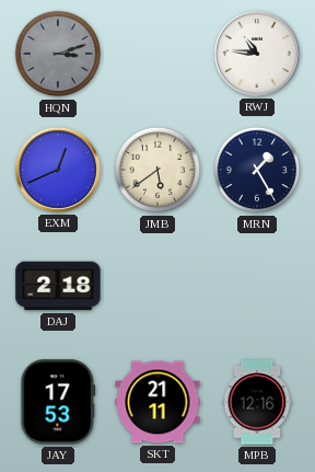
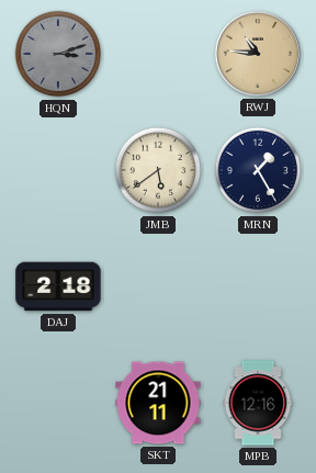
RWJ dial: white -> champagne (258, 54)
EXM: 12:41 -> none (58, 170)
JAY: 17:53 -> none (58, 402)
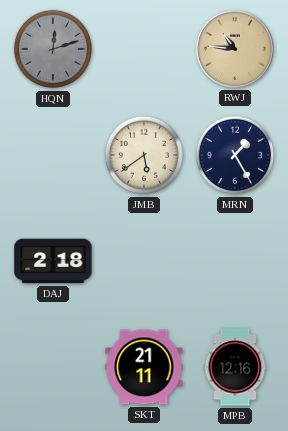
HQN: 3:12 -> 12:12 (53, 49)
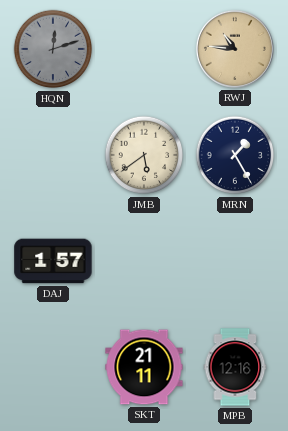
DAJ: 2:18 -> 1:57 (53, 261)
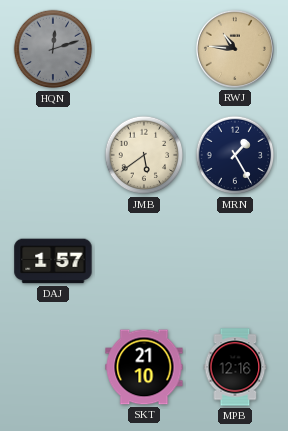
SKT: 21:11 -> 21:10 (144, 367)
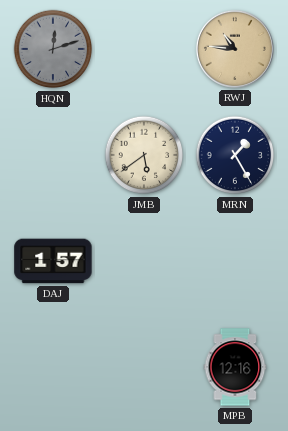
SKT: 21:10 -> none (144, 367)
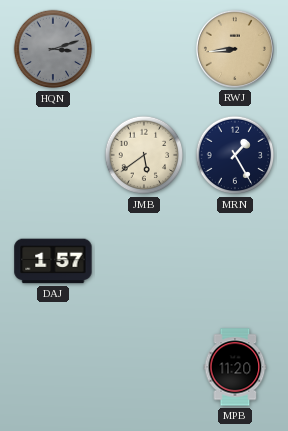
HQN: 12:12 -> 3:12 (53, 49)
RWJ: 10:46 -> 8:44 (235, 49)
MPB: 12:16 -> 11:20 (235, 367)
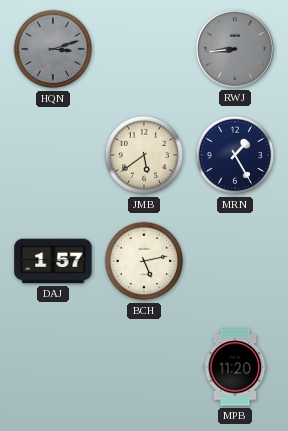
RWJ dial: champagne -> grey (235, 49)
BCH: none -> 5:13 (144, 261)
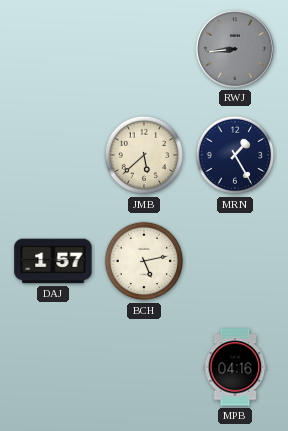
HQN: 3:12 -> none (53, 49)
JMB: 5:39 -> 5:38 (144, 155)
MPB: 11:20 -> 04:16 (235, 367)
